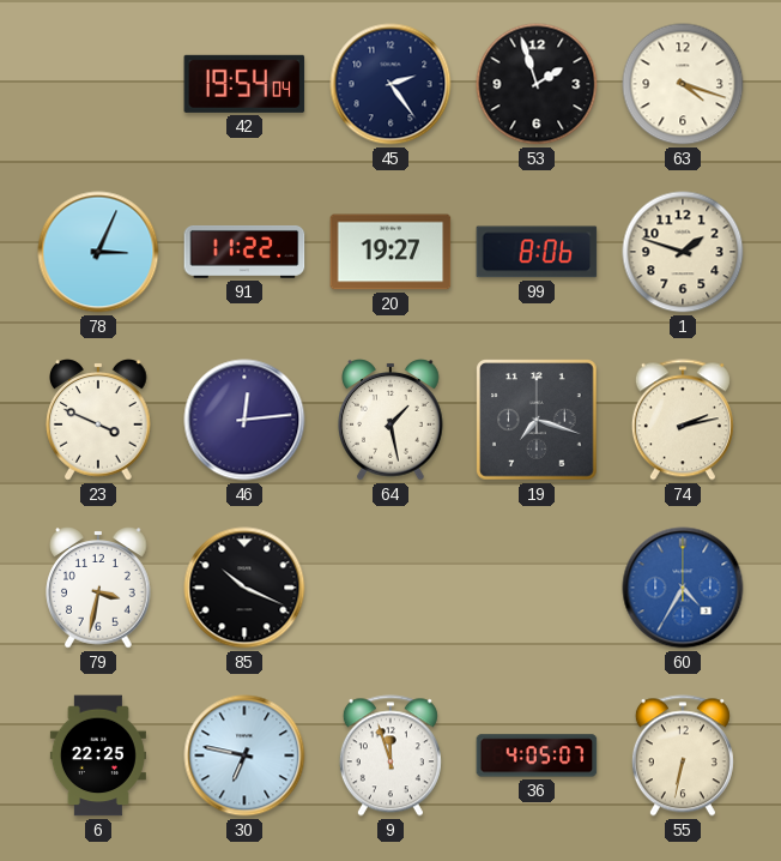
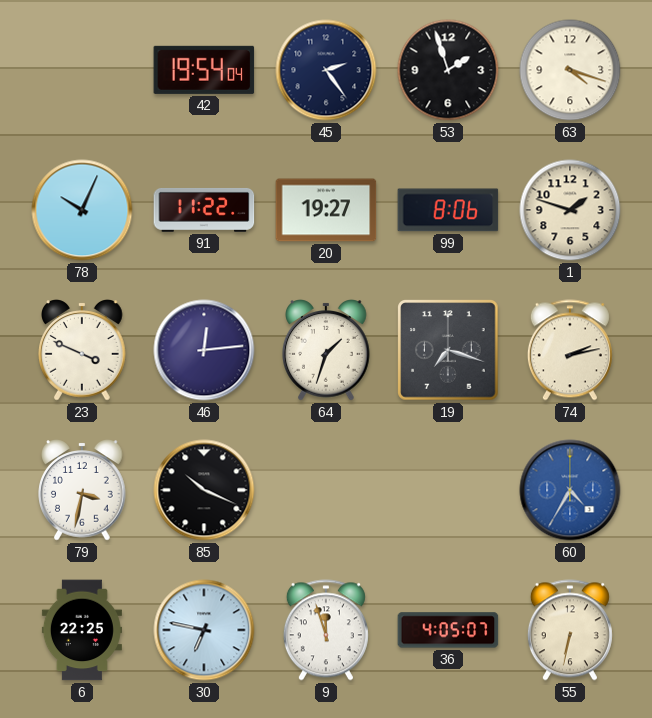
78: 3:04 -> 10:04 (82, 210)
64: 1:28 -> 1:33 (326, 350)
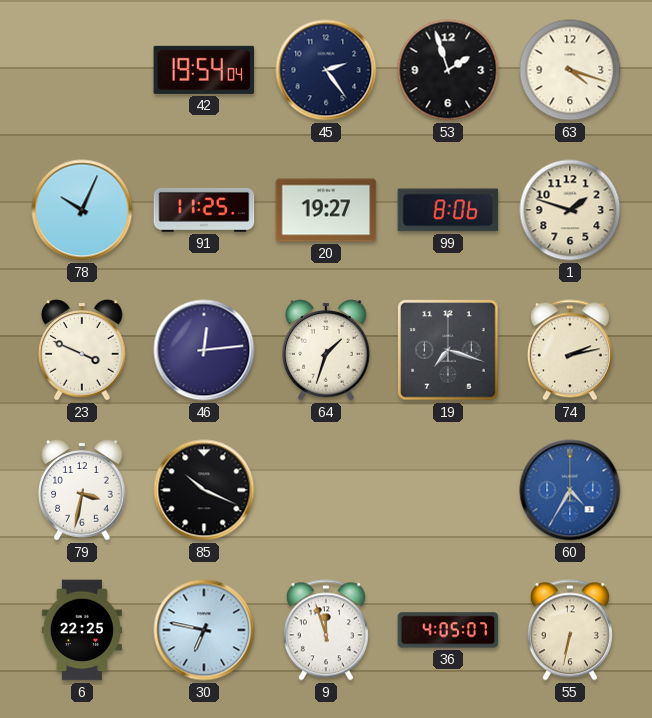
91: 11:22 -> 11:25 (204, 210)
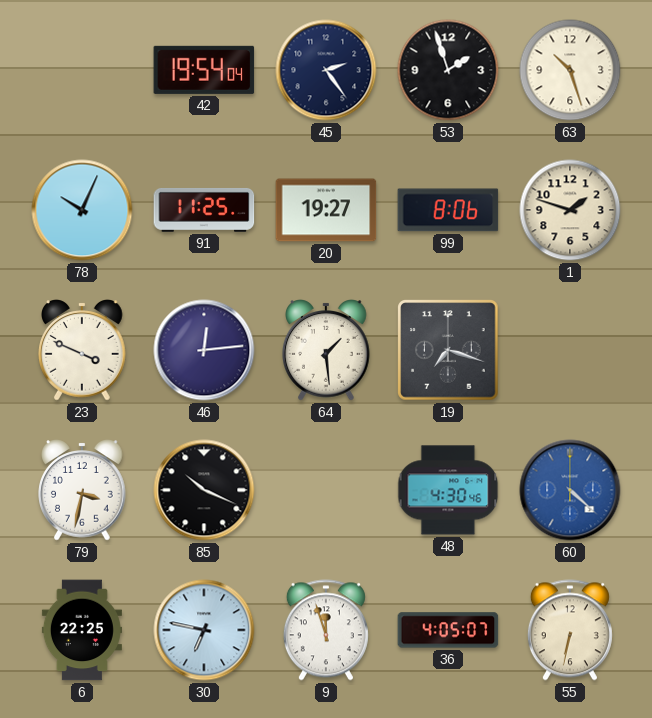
63: 4:18 -> 10:27 (570, 70)
64: 1:33 -> 1:29 (326, 350)
74: 2:13 -> none (570, 350)
48: none -> 4:30 (448, 490)
60: 4:35 -> 4:22 (570, 490)
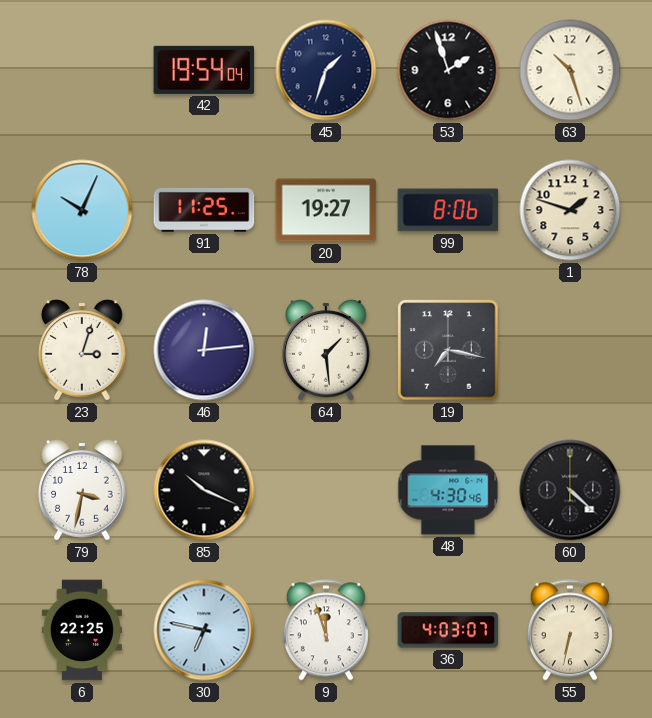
45: 2:24 -> 1:33 (326, 70)
23: 3:49 -> 3:03 (82, 350)
19: 7:18 -> 7:17 (448, 350)
60 dial: blue -> black (570, 490)
36: 4:05 -> 4:03 (448, 630)
